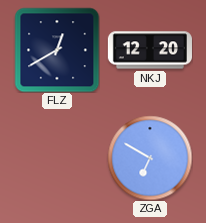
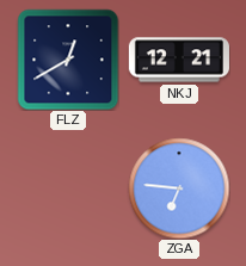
NKJ: 12:20 -> 12:21 (179, 60)
ZGA: 6:50 -> 6:46 (179, 188)
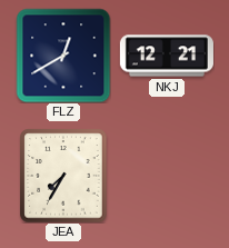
JEA: none -> 7:35 (63, 176)
ZGA: 6:46 -> none (179, 188)
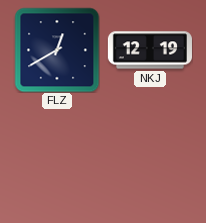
NKJ: 12:21 -> 12:19 (150, 50)
JEA: 7:35 -> none (63, 176)
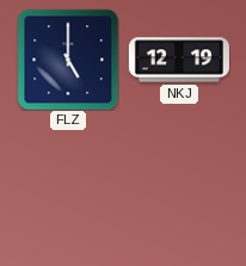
FLZ: 12:40 -> 5:00 (68, 60)
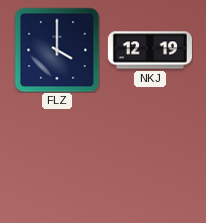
FLZ: 5:00 -> 4:00 (57, 50)
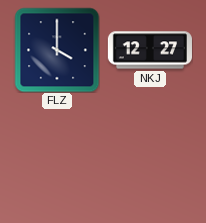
NKJ: 12:19 -> 12:27 (150, 50)
